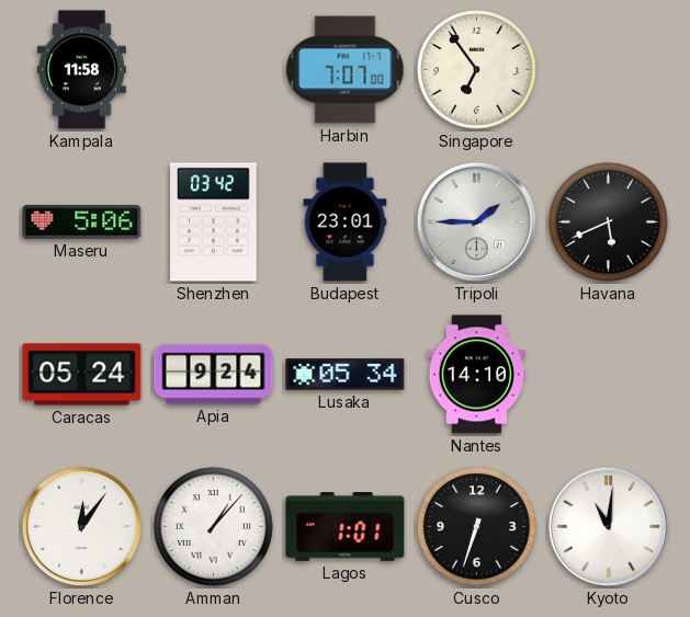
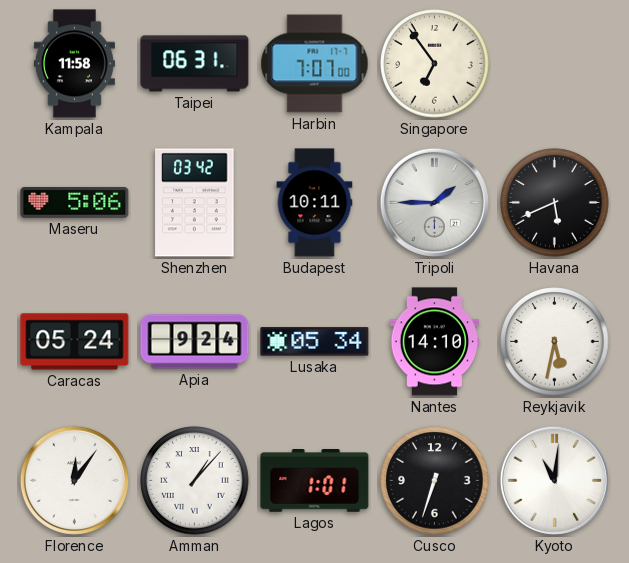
Taipei: none -> 06:31 (195, 64)
Budapest: 23:01 -> 10:11 (315, 203)
Reykjavik: none -> 5:32 (555, 342)
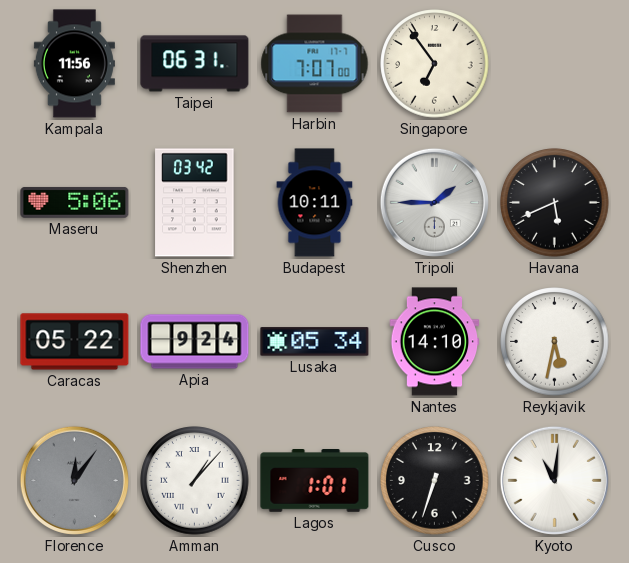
Kampala: 11:58 -> 11:56 (74, 64)
Caracas: 05:24 -> 05:22 (75, 342)
Florence dial: white -> grey (74, 480)
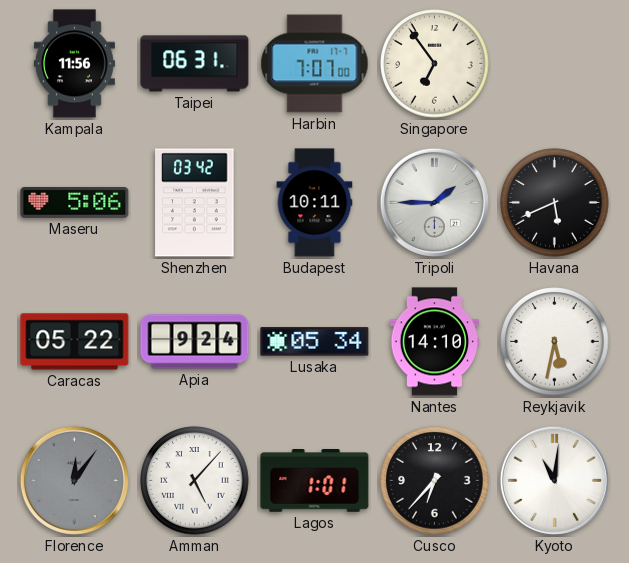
Amman: 1:07 -> 5:07 (195, 481)
Cusco: 6:33 -> 6:37 (435, 481)
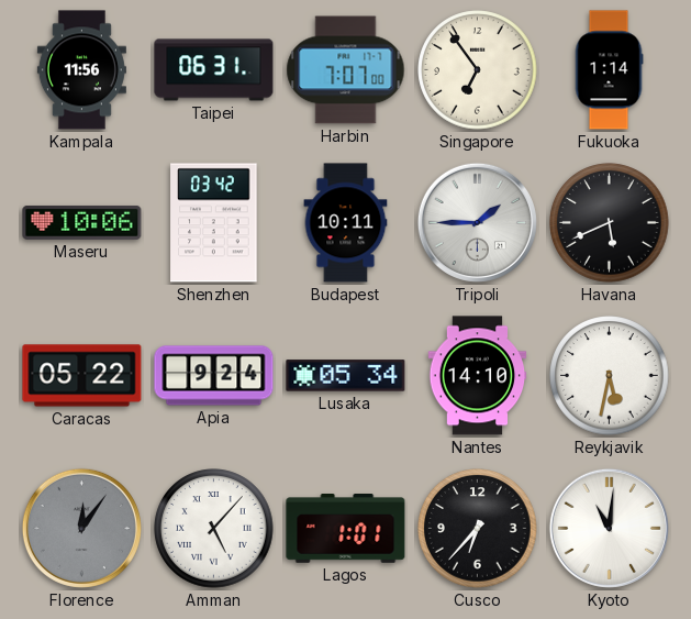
Fukuoka: none -> 1:14 (609, 70)
Maseru: 5:06 -> 10:06 (82, 222)
